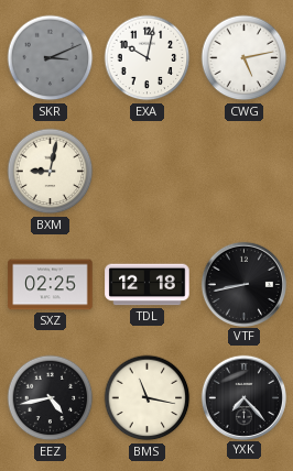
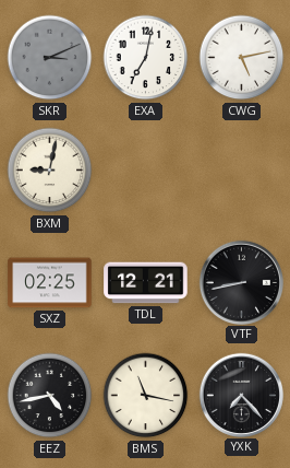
EXA: 10:02 -> 7:02 (146, 58)
TDL: 12:18 -> 12:21 (146, 283)
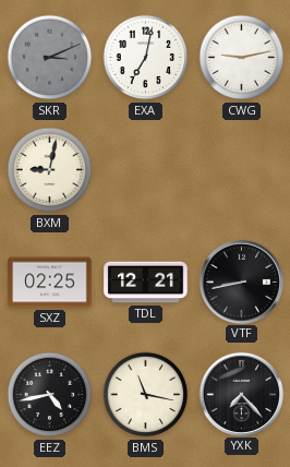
CWG: 5:13 -> 9:13 (242, 58)
